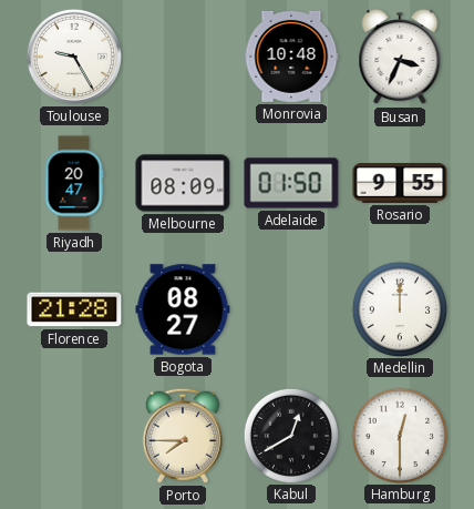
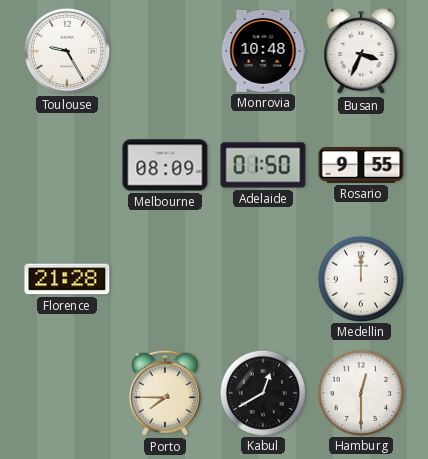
Riyadh: 20:47 -> none (74, 183)
Bogota: 08:27 -> none (183, 309)
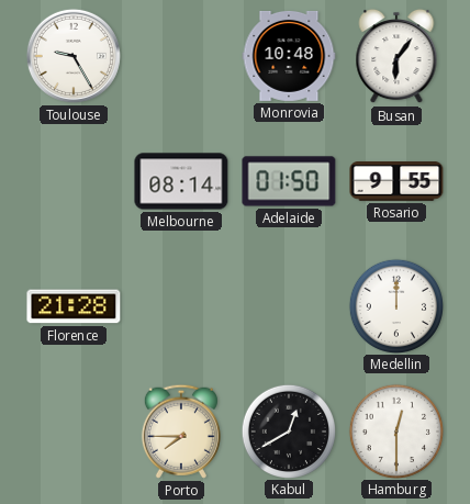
Busan: 3:34 -> 6:06 (396, 56)
Melbourne: 08:09 -> 08:14 (181, 181)
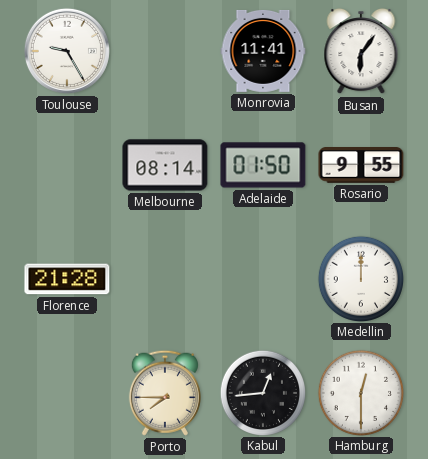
Monrovia: 10:48 -> 11:41 (263, 51)
Kabul: 12:40 -> 12:44 (262, 392)
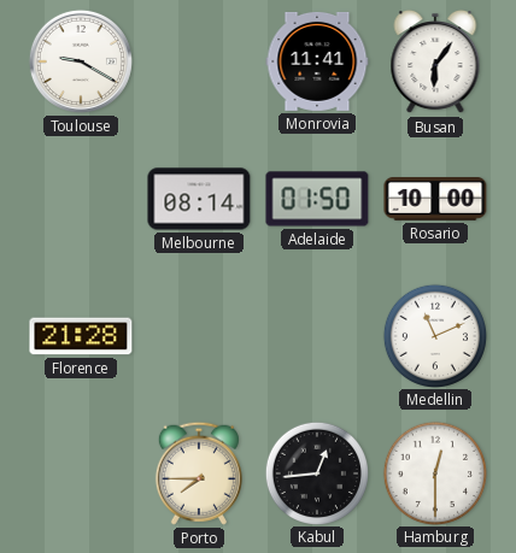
Toulouse: 9:25 -> 9:20 (81, 61)
Rosario: 9:55 -> 10:00 (435, 200)
Medellin: 12:00 -> 11:11 (434, 335)
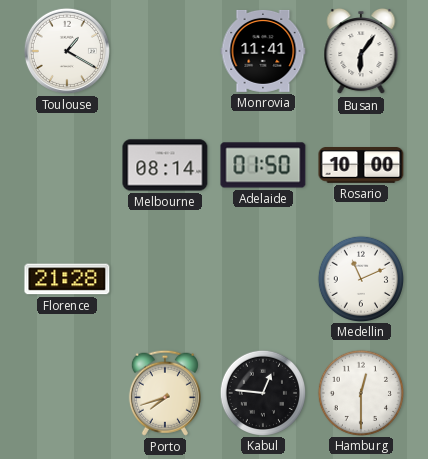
Toulouse: 9:20 -> 1:20 (67, 51)
Porto: 7:45 -> 7:42 (165, 393)
Kabul: 12:44 -> 12:46 (262, 392)
